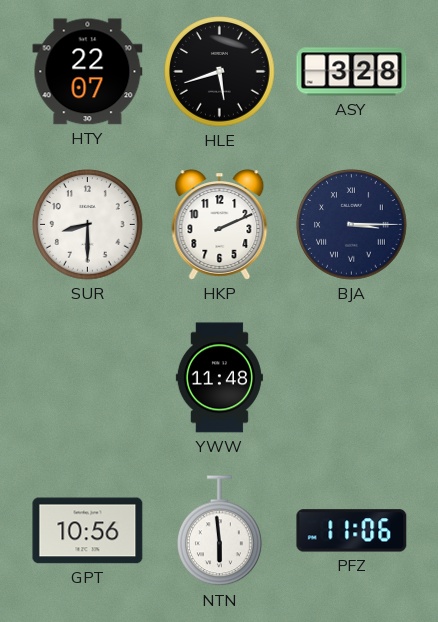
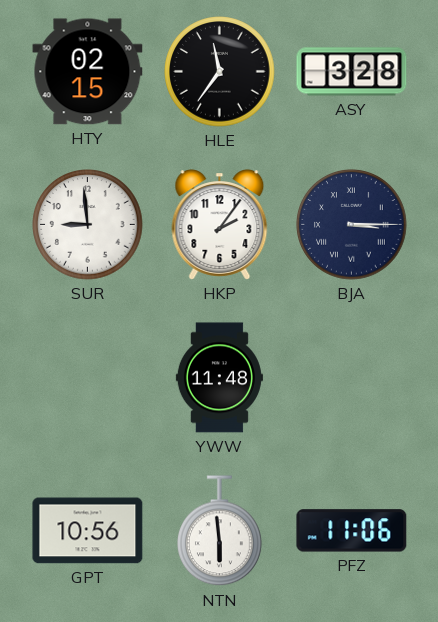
HTY: 22:07 -> 02:15 (88, 72)
HLE: 5:42 -> 11:36 (220, 72)
SUR: 8:30 -> 8:59 (88, 225)
HKP: 2:11 -> 2:06 (220, 225)
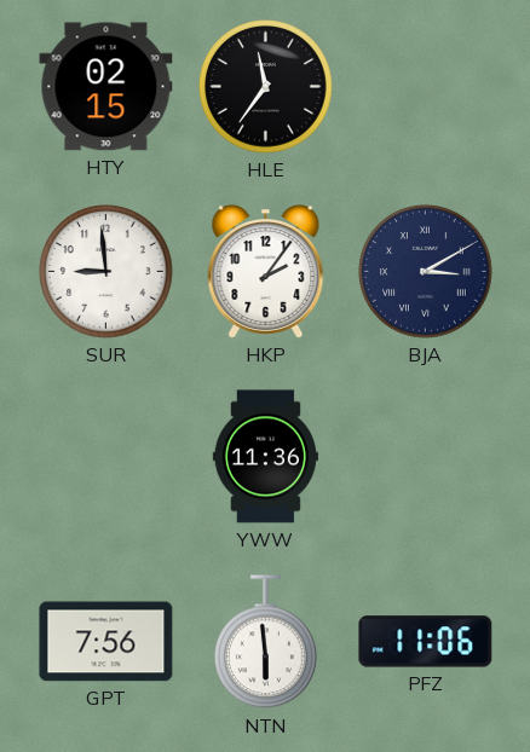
ASY: 3:28 -> none (352, 72)
BJA: 3:15 -> 3:10 (426, 272)
YWW: 11:48 -> 11:36 (265, 457)
GPT: 10:56 -> 7:56 (106, 642)
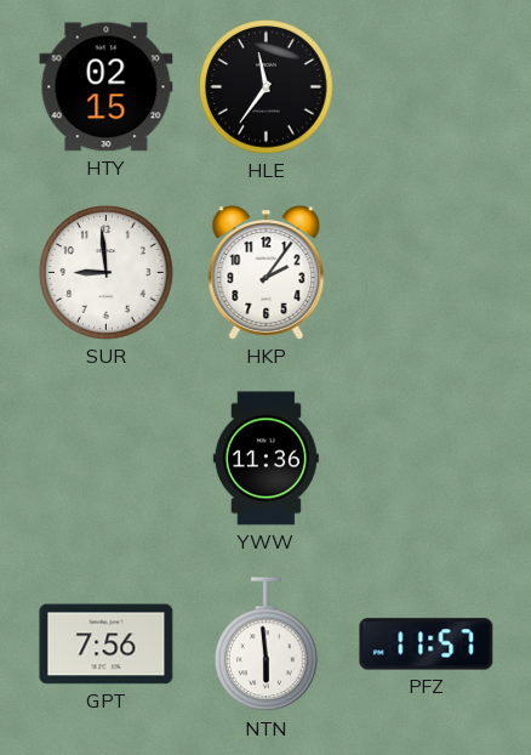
BJA: 3:10 -> none (426, 272)
PFZ: 11:06 -> 11:57 (427, 645)
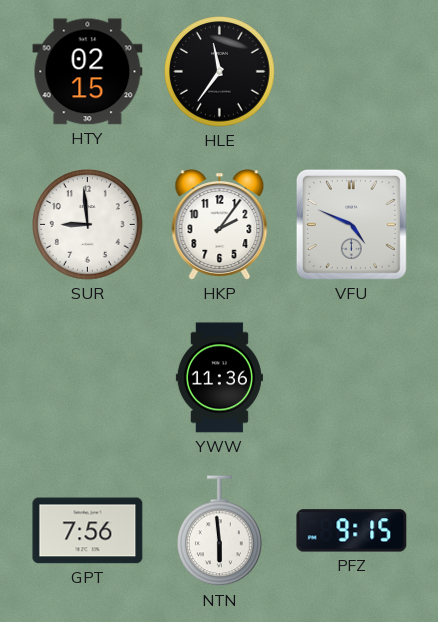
VFU: none -> 4:49 (351, 224)
PFZ: 11:57 -> 9:15 (352, 531)
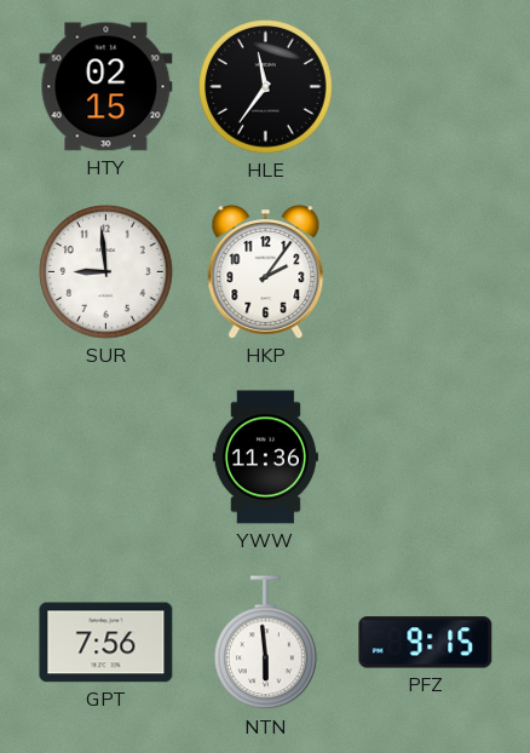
VFU: 4:49 -> none (351, 224)
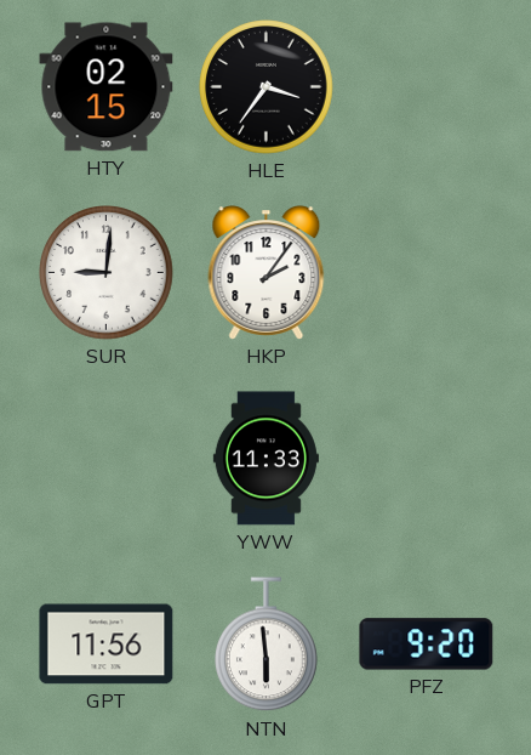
HLE: 11:36 -> 3:36 (267, 87)
SUR: 8:59 -> 9:01 (107, 273)
YWW: 11:36 -> 11:33 (265, 459)
GPT: 7:56 -> 11:56 (107, 645)
PFZ: 9:15 -> 9:20 (427, 645)
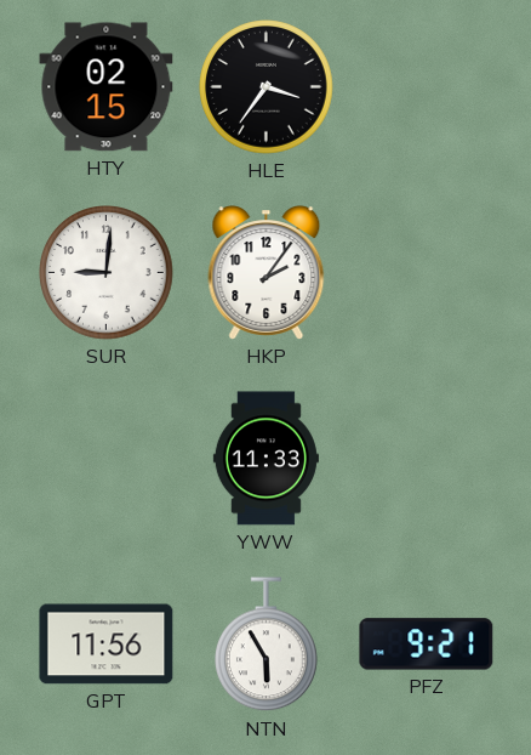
NTN: 5:59 -> 5:55 (267, 645)
PFZ: 9:20 -> 9:21 (427, 645)
